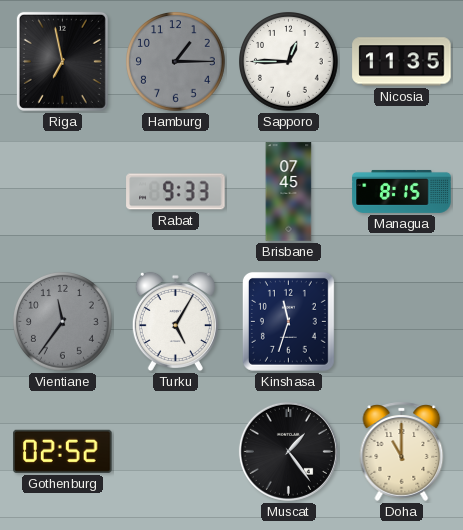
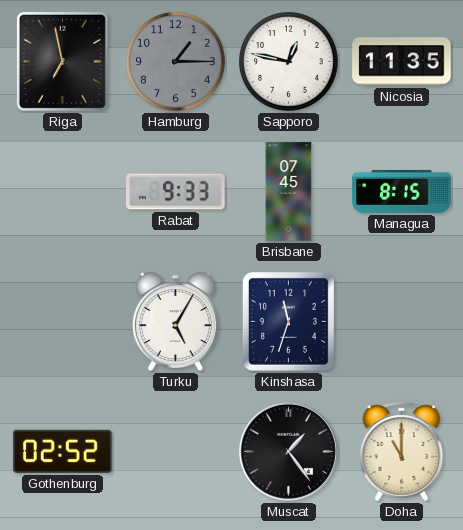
Sapporo: 12:45 -> 12:47 (289, 62)
Vientiane: 11:36 -> none (63, 322)
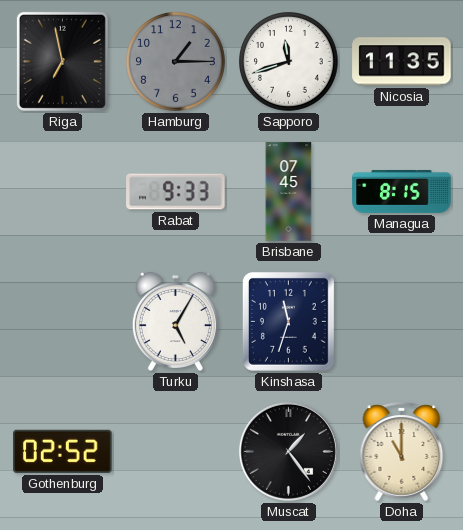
Sapporo: 12:47 -> 11:42 (289, 62)
